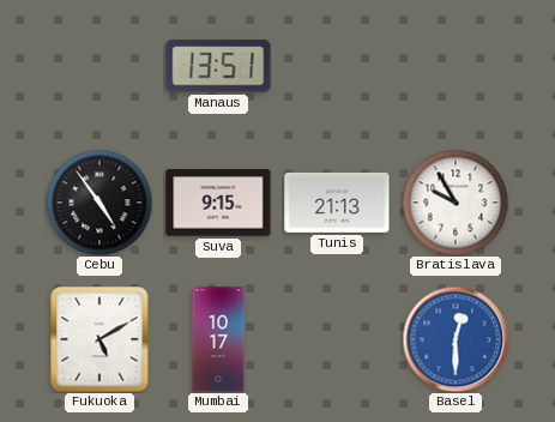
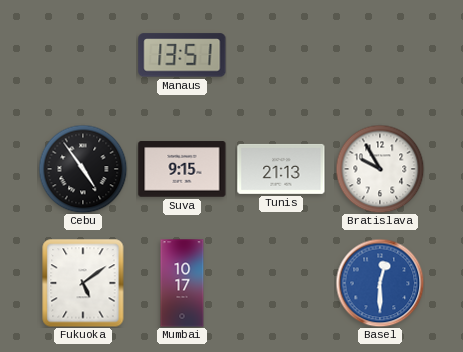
Fukuoka: 5:10 -> 5:09 (83, 283)
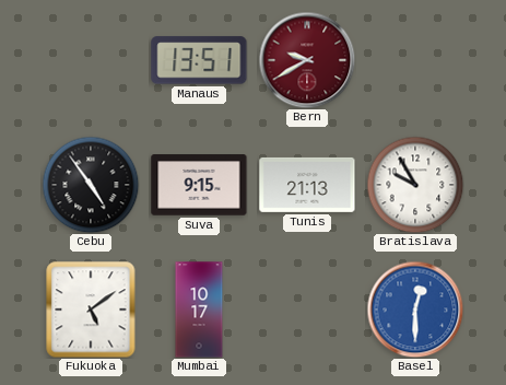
Bern: none -> 9:40 (307, 60)
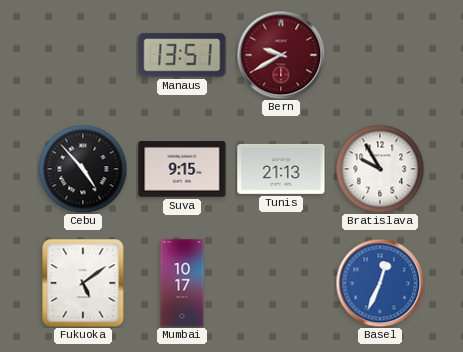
Cebu: 4:54 -> 4:53 (83, 169)
Basel: 12:30 -> 12:34 (380, 283)
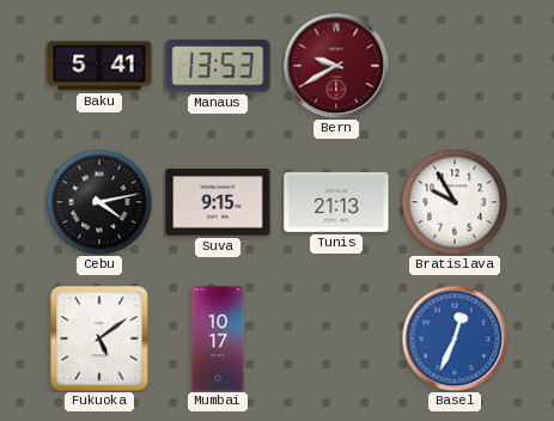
Baku: none -> 5:41 (99, 66)
Manaus: 13:51 -> 13:53 (218, 66)
Cebu: 4:53 -> 4:13 (99, 202)
